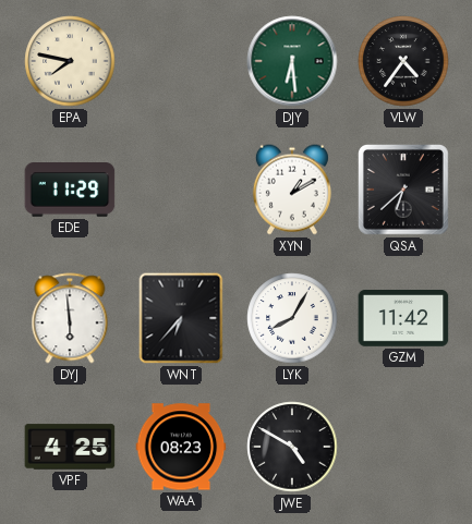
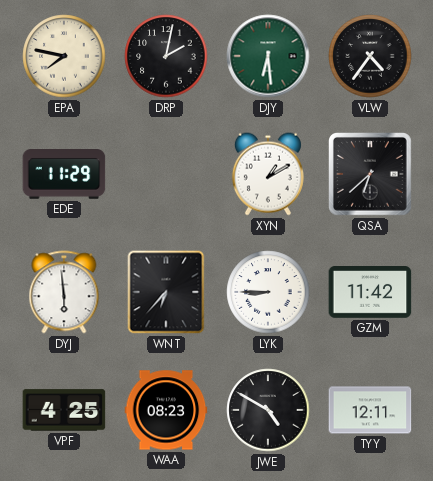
DRP: none -> 2:02 (166, 56)
LYK: 8:05 -> 8:45 (268, 292)
TYY: none -> 12:11 (370, 410)
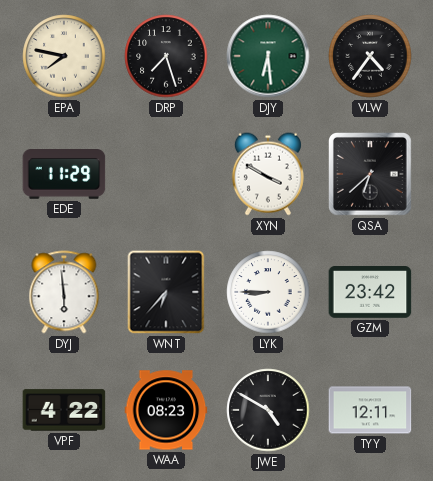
DRP: 2:02 -> 7:27 (166, 56)
XYN: 1:10 -> 3:50 (268, 174)
GZM: 11:42 -> 23:42 (370, 293)
VPF: 4:25 -> 4:22 (64, 410)
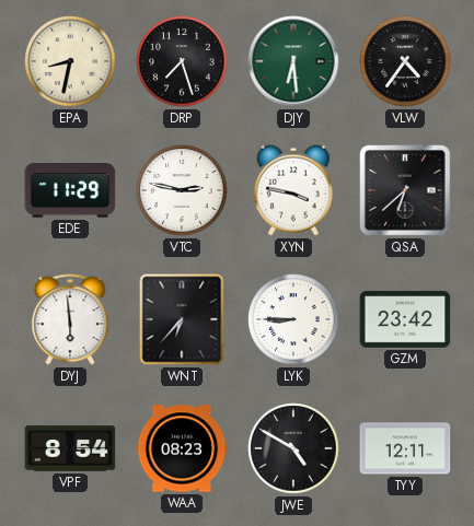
EPA: 7:47 -> 8:32 (70, 61)
VTC: none -> 2:47 (182, 190)
XYN: 3:50 -> 3:47 (293, 190)
VPF: 4:22 -> 8:54 (70, 448)
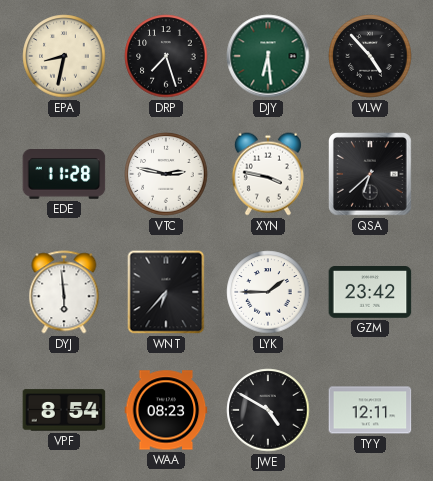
VLW: 4:36 -> 4:53 (370, 56)
EDE: 11:29 -> 11:28 (64, 175)
LYK: 8:45 -> 1:45 (268, 292)
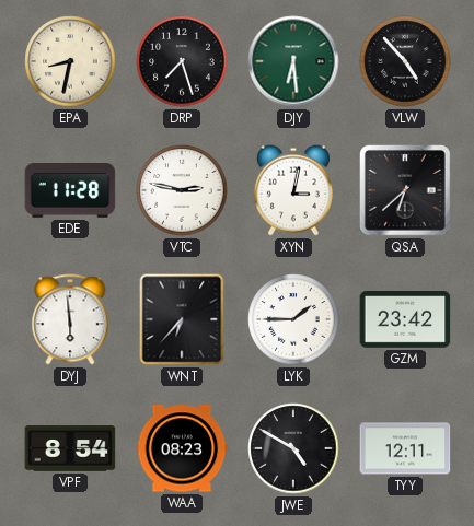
XYN: 3:47 -> 3:02 (293, 190)
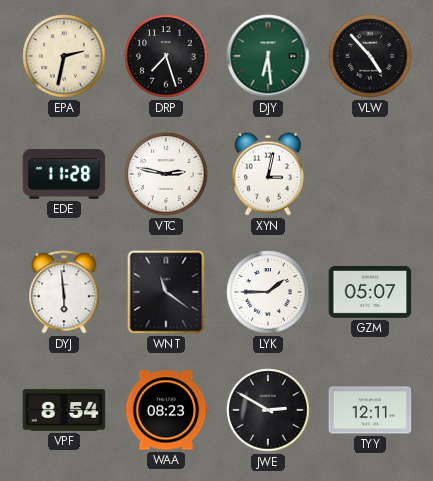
EPA: 8:32 -> 2:32 (64, 56)
QSA: 6:38 -> none (406, 191)
WNT: 6:37 -> 11:21 (166, 292)
GZM: 23:42 -> 05:07 (370, 293)
JWE: 4:50 -> 2:50 (268, 410)
